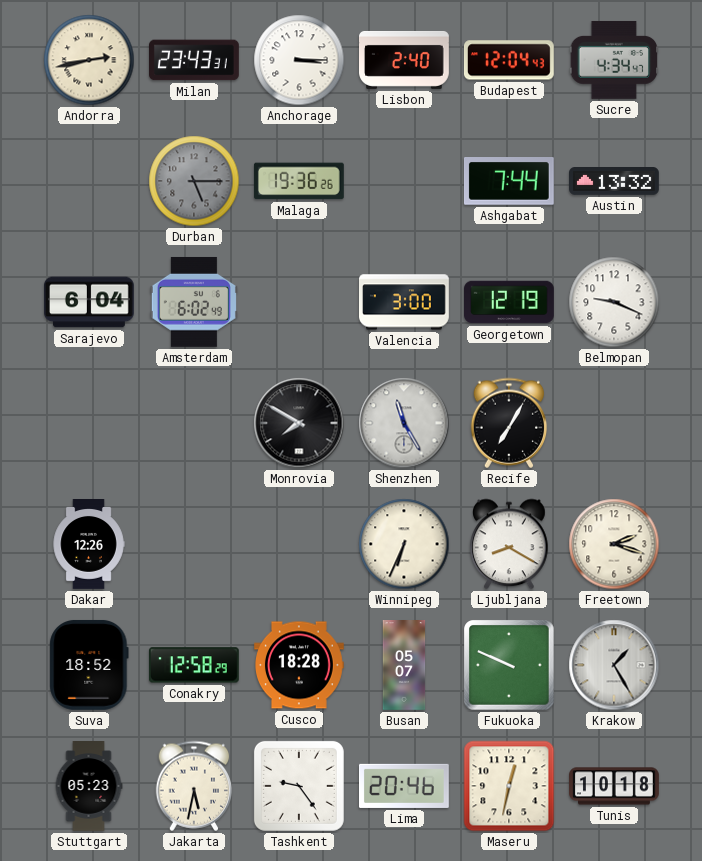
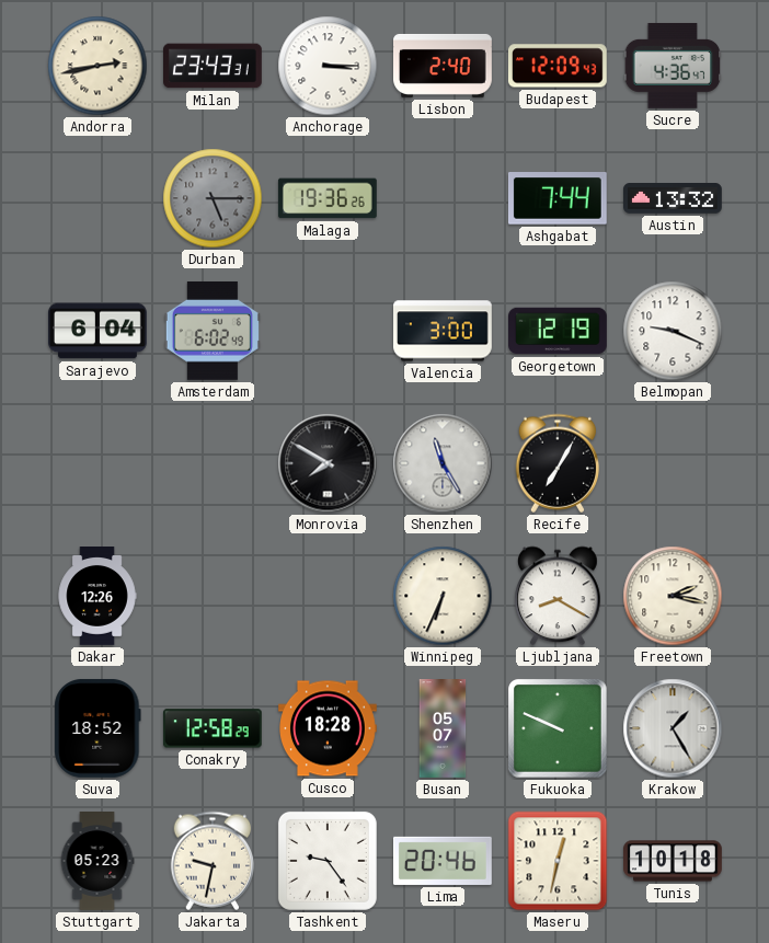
Budapest: 12:04 -> 12:09 (558, 66)
Sucre: 4:34 -> 4:36 (673, 66)
Freetown: 2:18 -> 2:17 (673, 596)
Jakarta: 5:32 -> 9:32 (213, 861)
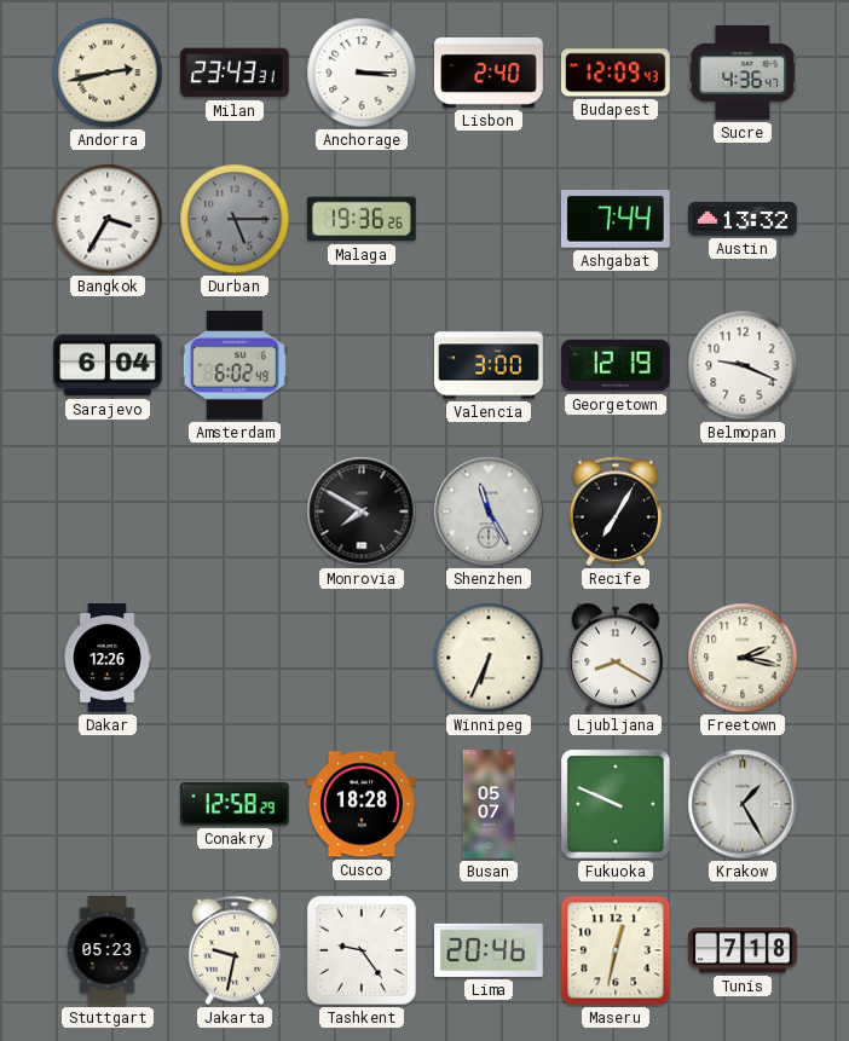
Bangkok: none -> 3:35 (108, 219)
Suva: 18:52 -> none (97, 728)
Tunis: 10:18 -> 7:18 (744, 950)
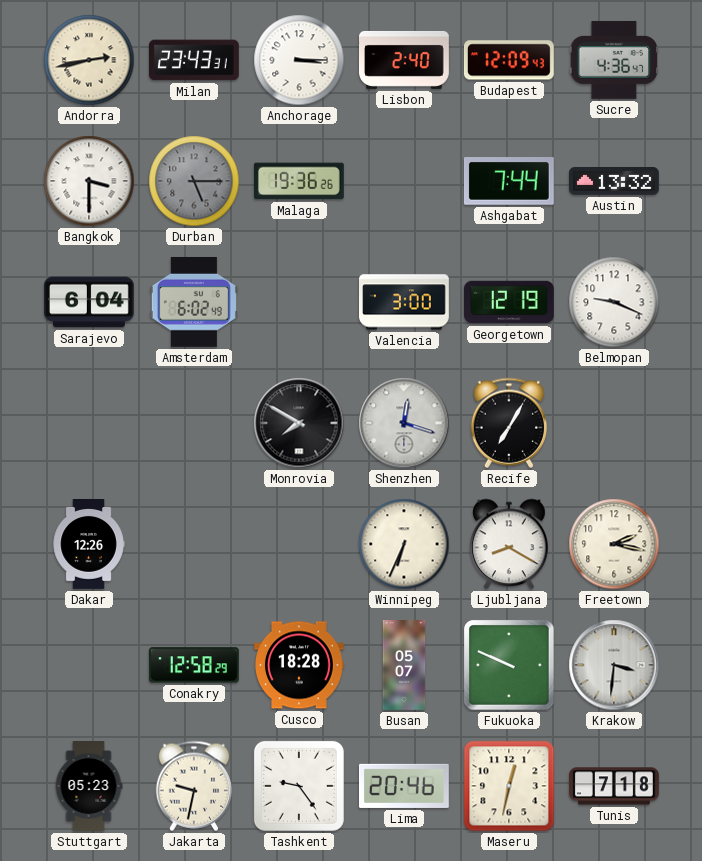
Bangkok: 3:35 -> 3:30 (89, 181)
Shenzhen: 11:25 -> 12:18 (404, 423)
Krakow: 1:25 -> 3:31 (614, 665)
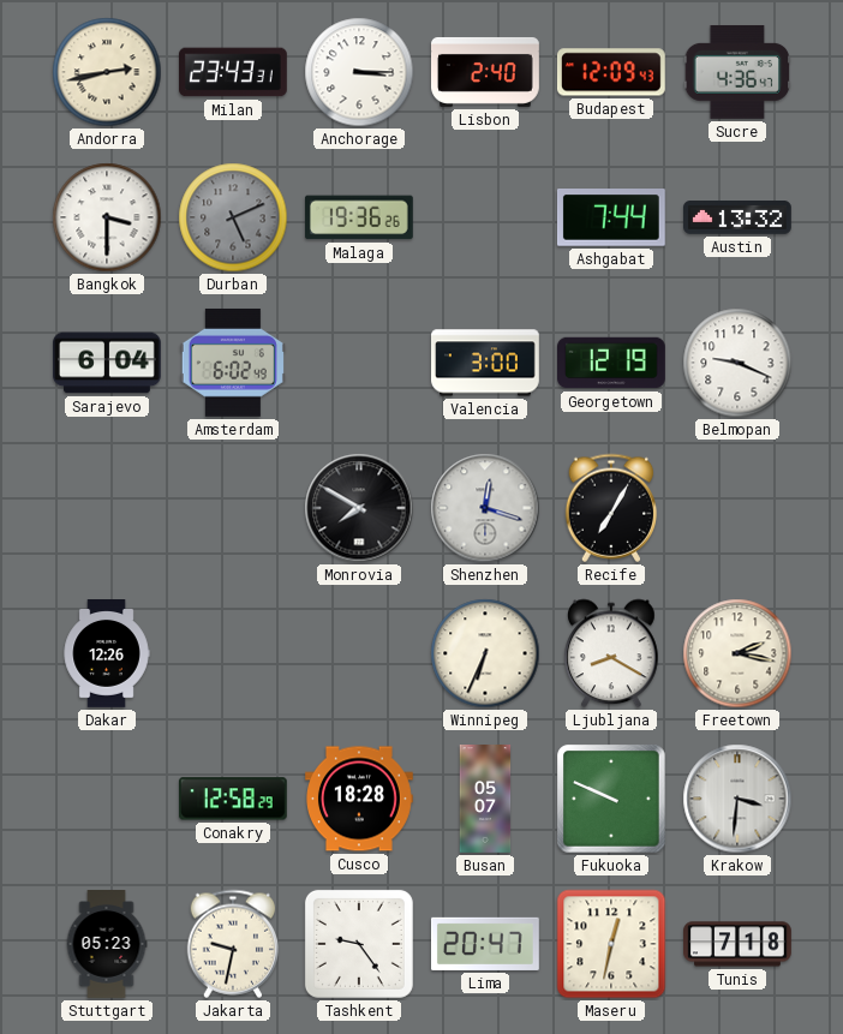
Durban: 5:15 -> 5:11 (233, 217)
Lima: 20:46 -> 20:47 (486, 944)
